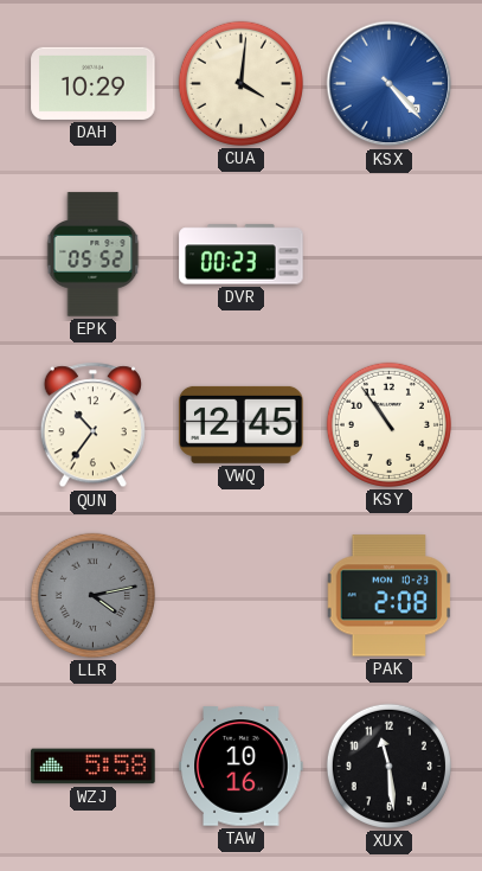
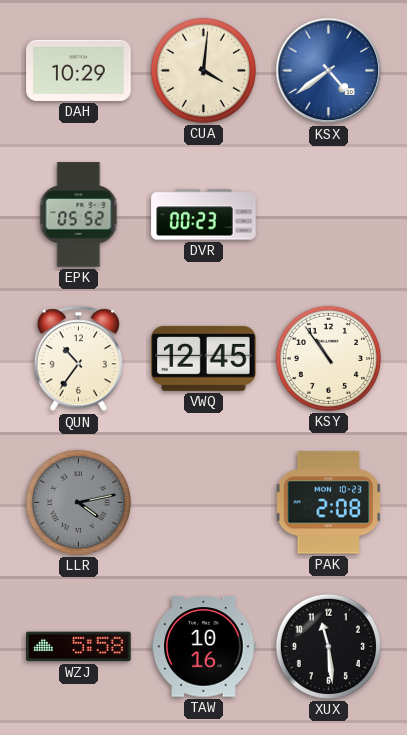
KSX: 4:23 -> 4:39 (329, 71)
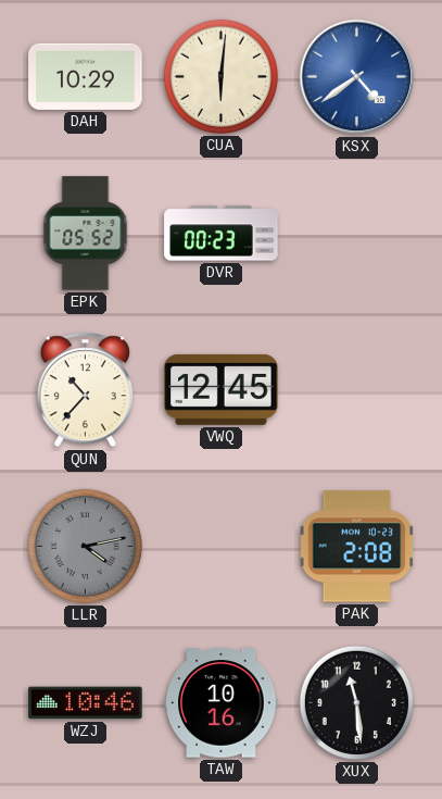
CUA: 4:01 -> 6:01 (220, 76)
QUN: 10:36 -> 10:37 (85, 390)
KSY: 10:54 -> none (328, 358)
WZJ: 5:58 -> 10:46 (86, 703)
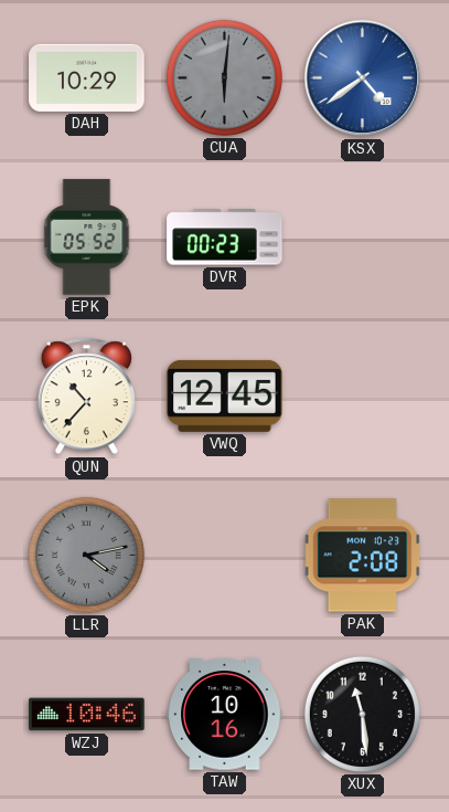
CUA dial: cream -> grey (224, 77)
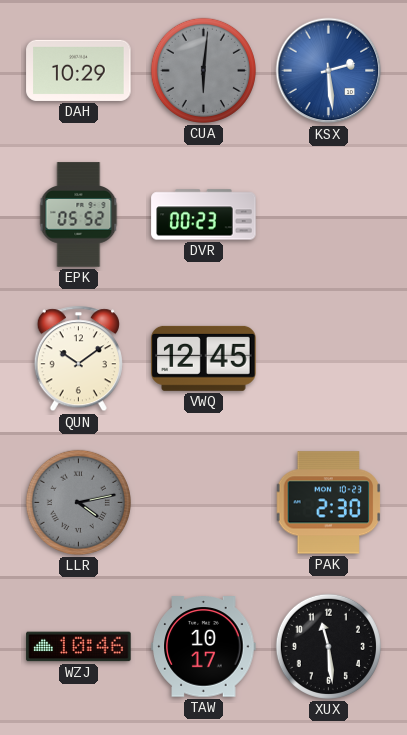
KSX: 4:39 -> 2:29 (329, 71)
QUN: 10:37 -> 10:09 (78, 359)
PAK: 2:08 -> 2:30 (329, 503)
TAW: 10:16 -> 10:17 (204, 647)
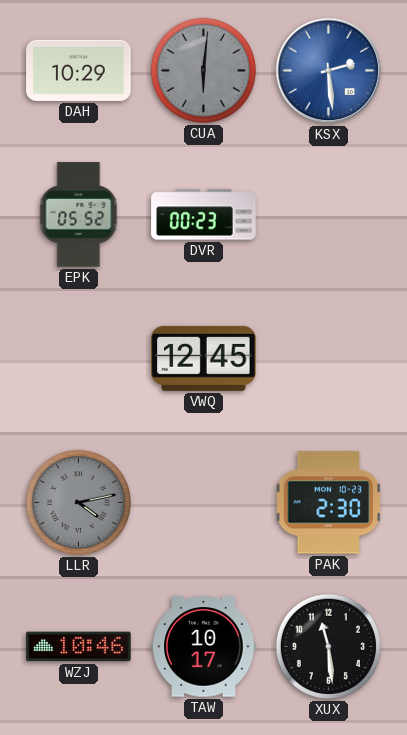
QUN: 10:09 -> none (78, 359)
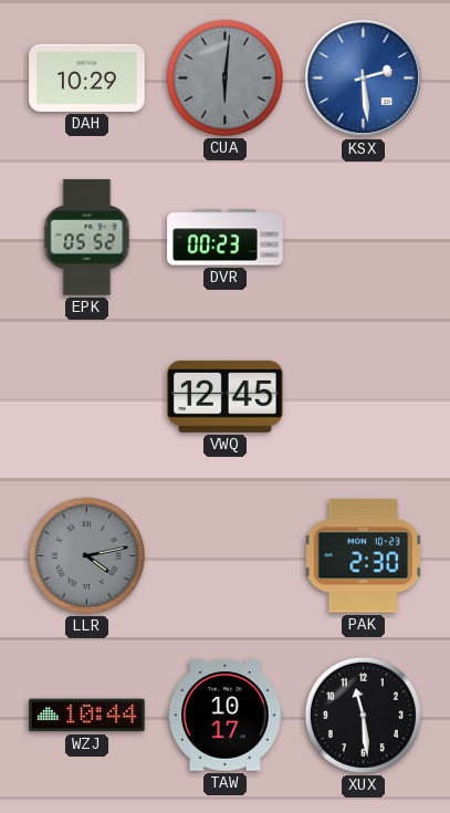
WZJ: 10:46 -> 10:44 (87, 716)
